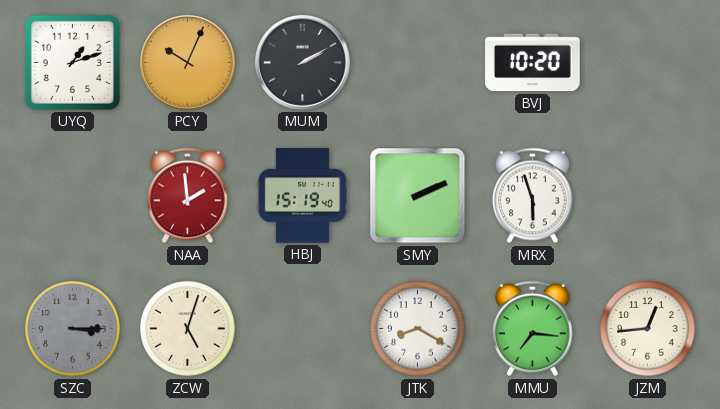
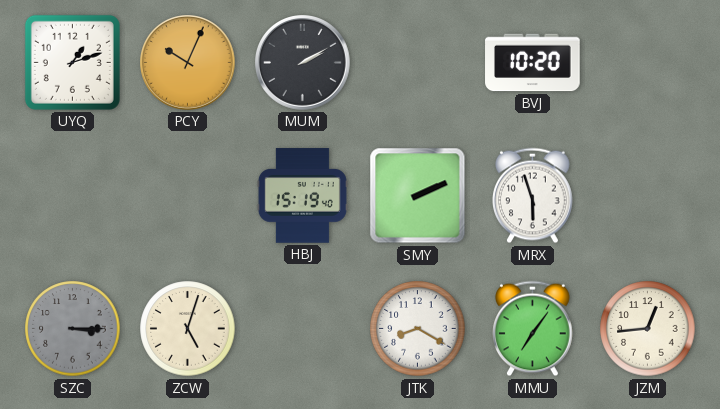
NAA: 1:59 -> none (188, 196)
MMU: 7:16 -> 7:06 (533, 329)
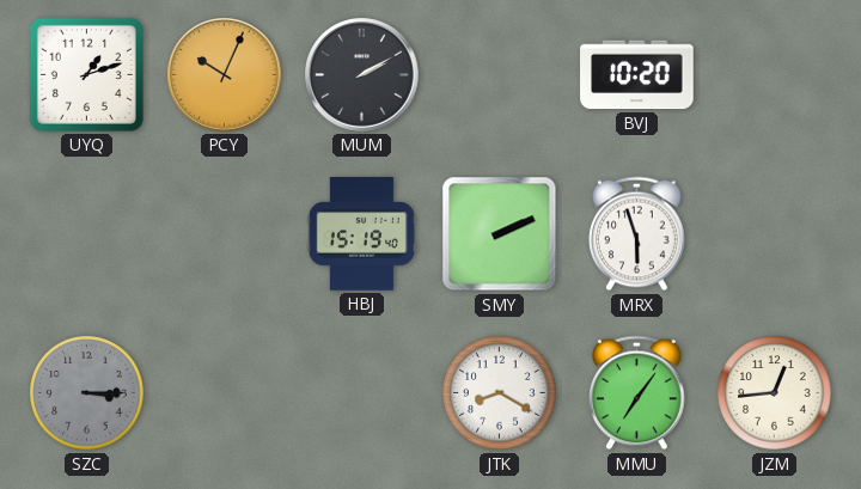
ZCW: 5:03 -> none (188, 329)
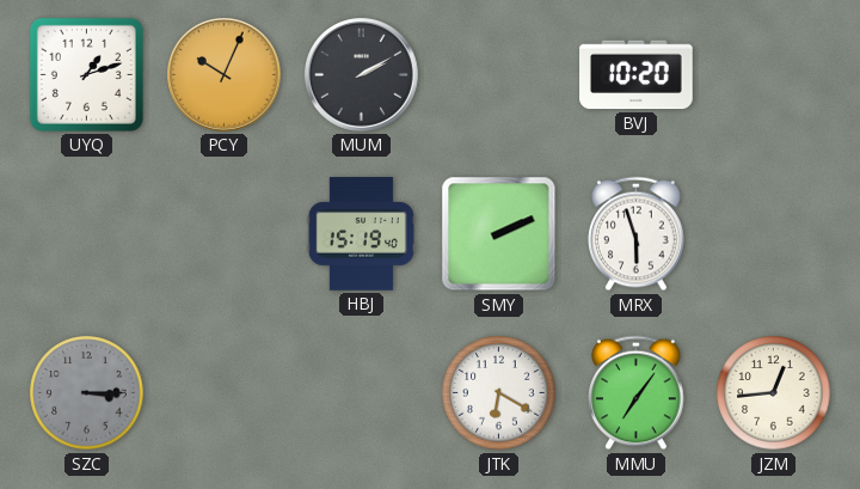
JTK: 8:20 -> 6:20 (499, 393)
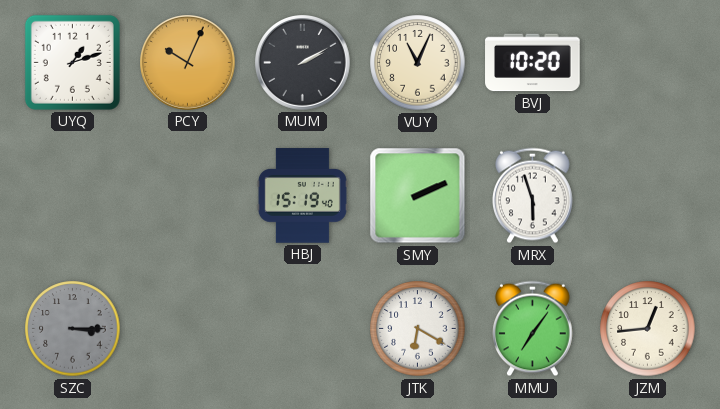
VUY: none -> 11:04 (418, 63)
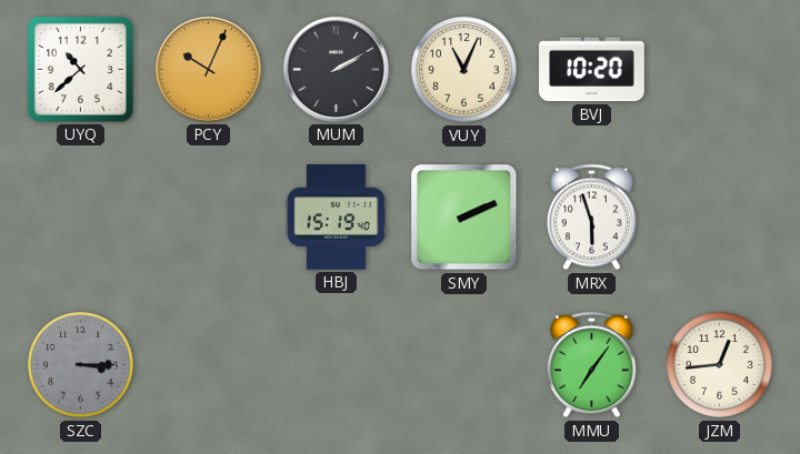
UYQ: 1:12 -> 10:38 (80, 69)
JTK: 6:20 -> none (418, 329)
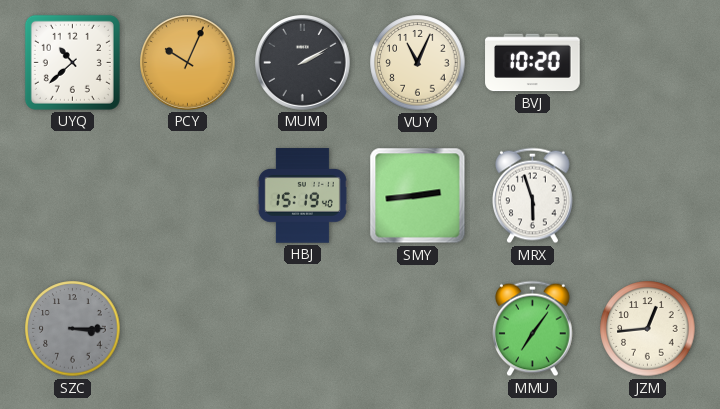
SMY: 2:11 -> 2:44 (418, 196)
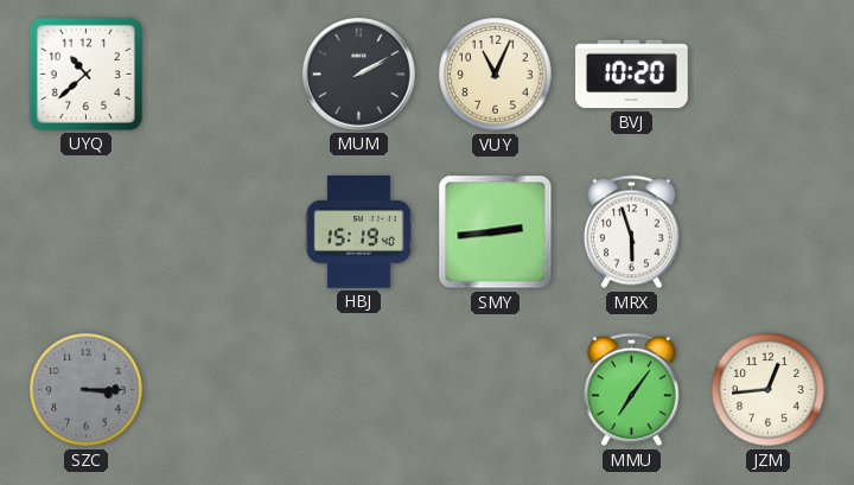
PCY: 10:04 -> none (188, 63)
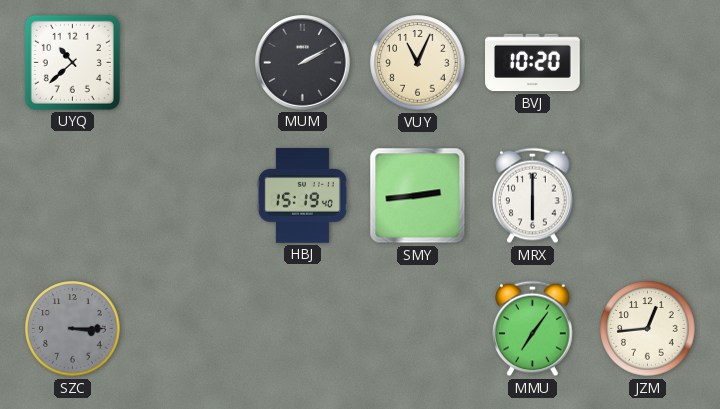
MRX: 5:57 -> 6:00 (533, 196)
